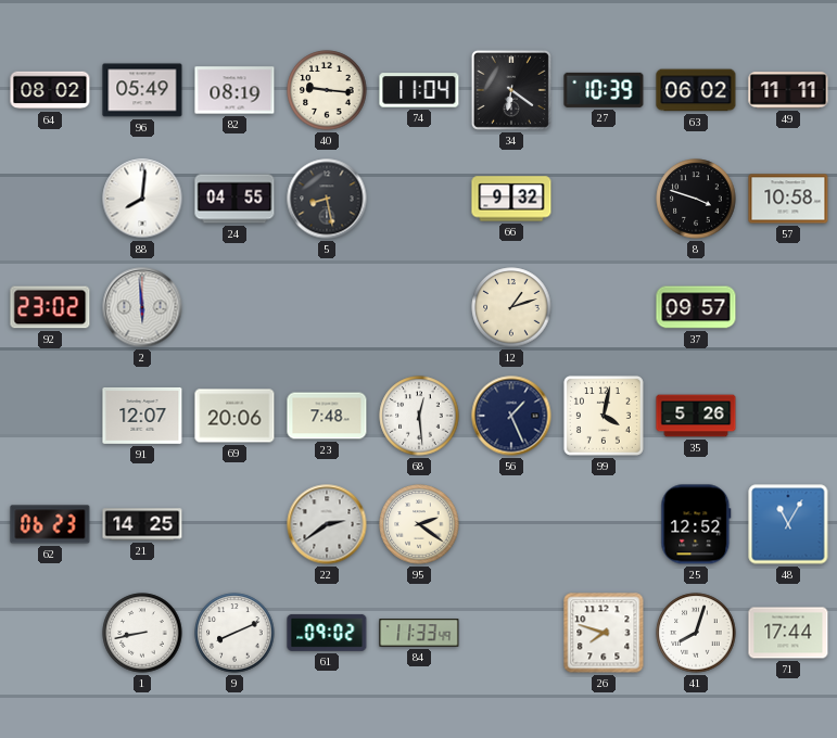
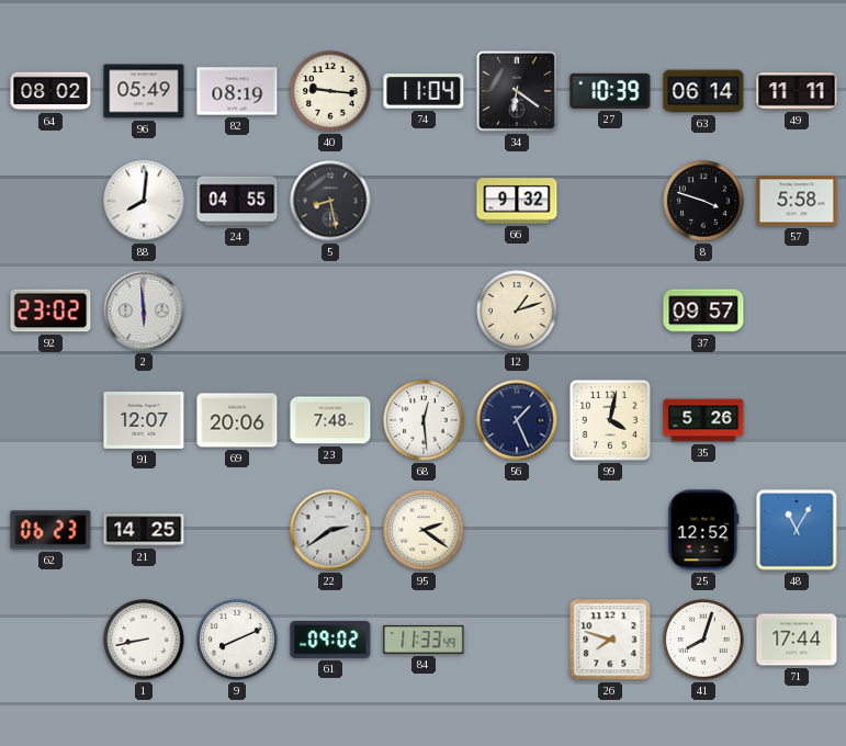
63: 06:02 -> 06:14 (703, 91)
57: 10:58 -> 5:58 (797, 201)
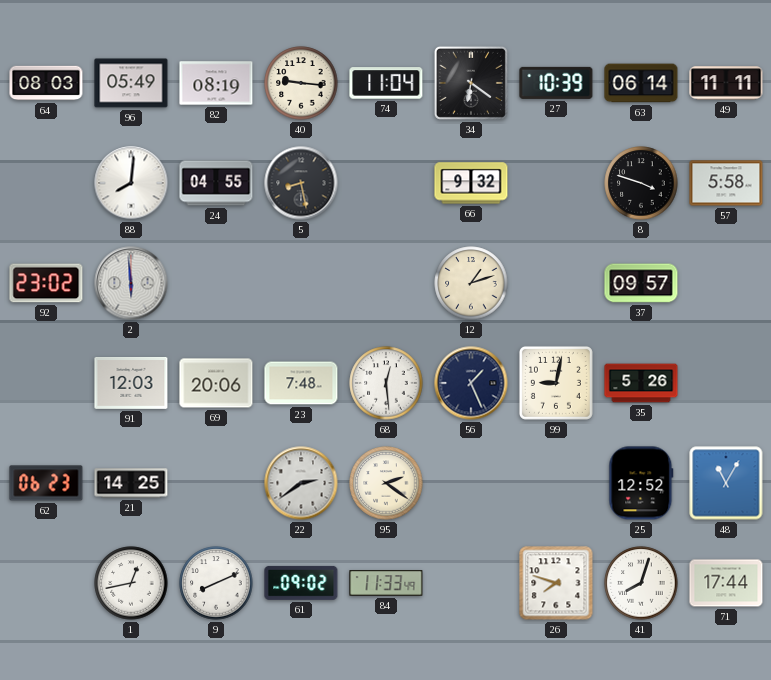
64: 08:02 -> 08:03 (46, 83)
91: 12:07 -> 12:03 (131, 383)
99: 4:02 -> 9:02 (556, 383)
1: 8:43 -> 12:43 (131, 583)
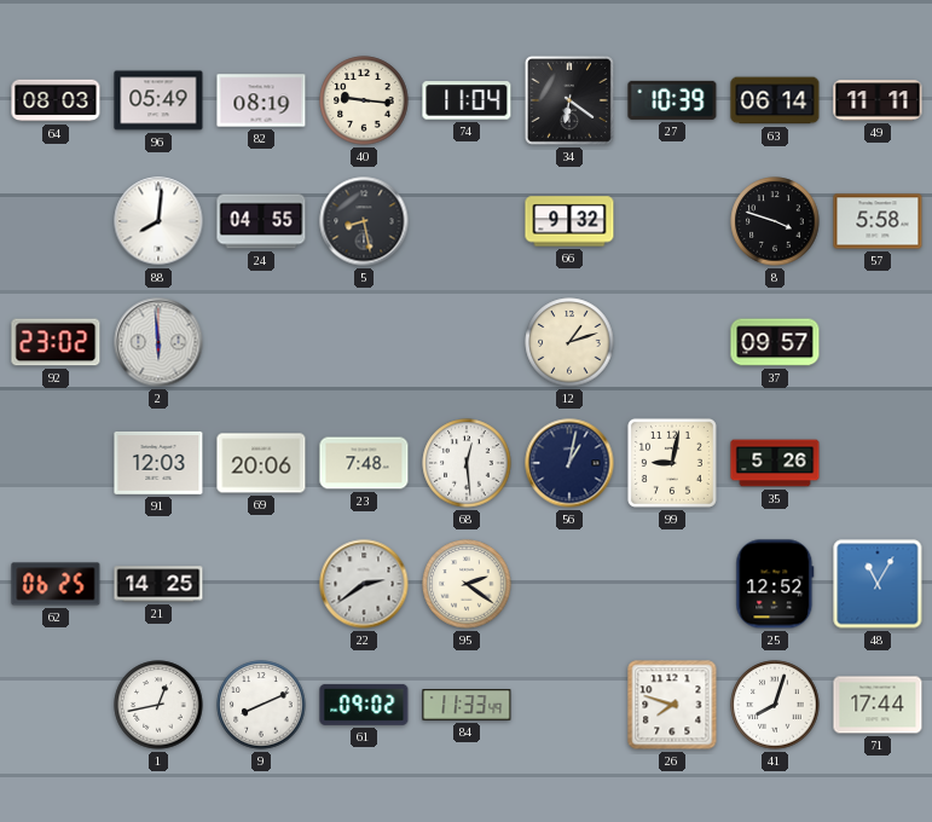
56: 1:26 -> 1:02 (569, 463)
62: 06:23 -> 06:25 (56, 584)
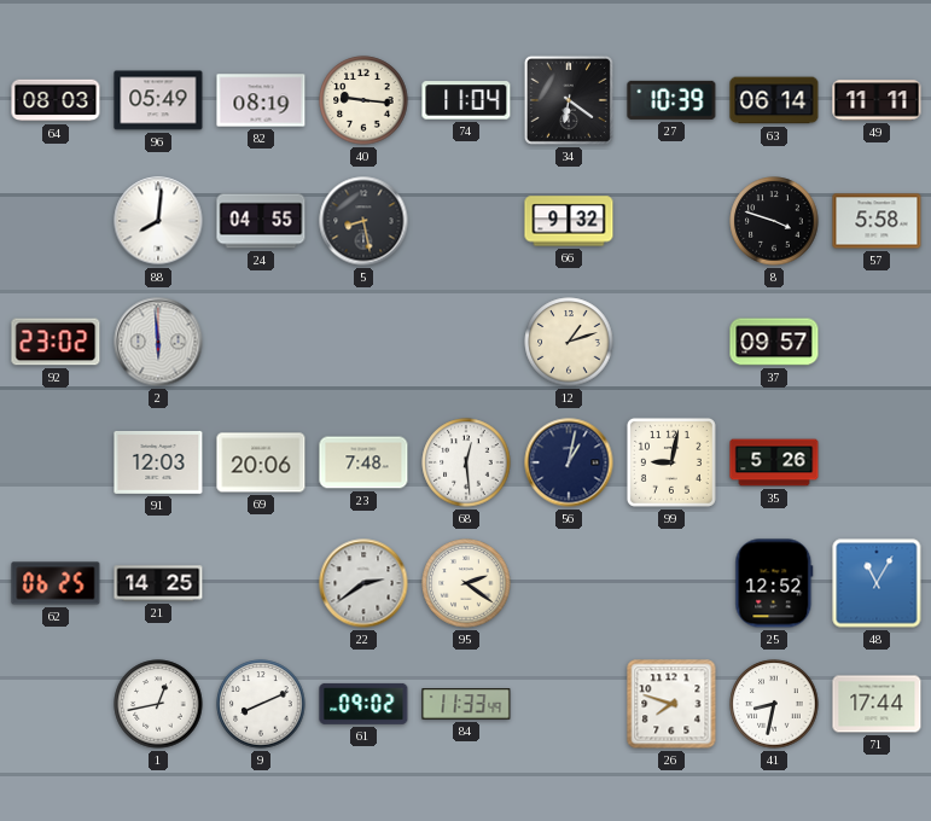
41: 8:03 -> 8:32 (774, 704)
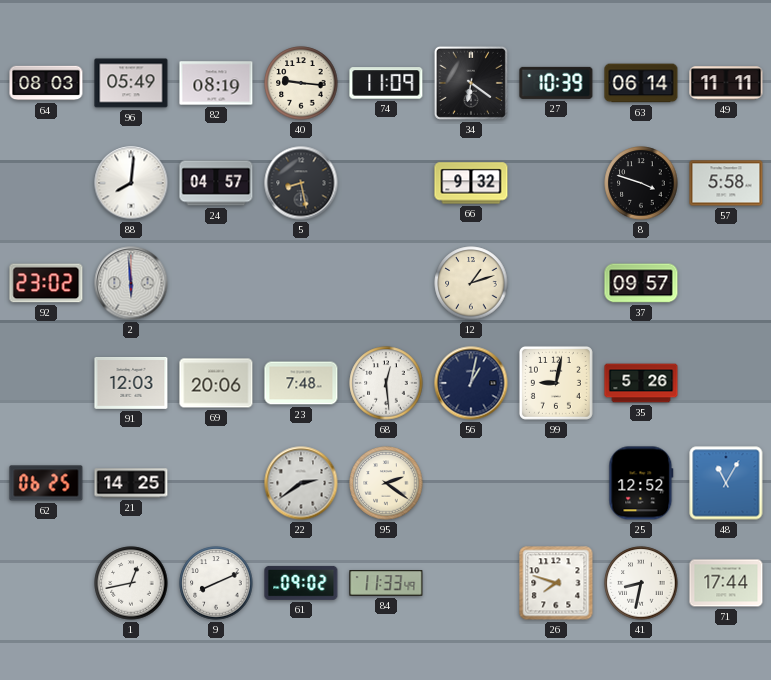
74: 11:04 -> 11:09 (386, 83)
24: 04:55 -> 04:57 (216, 183)
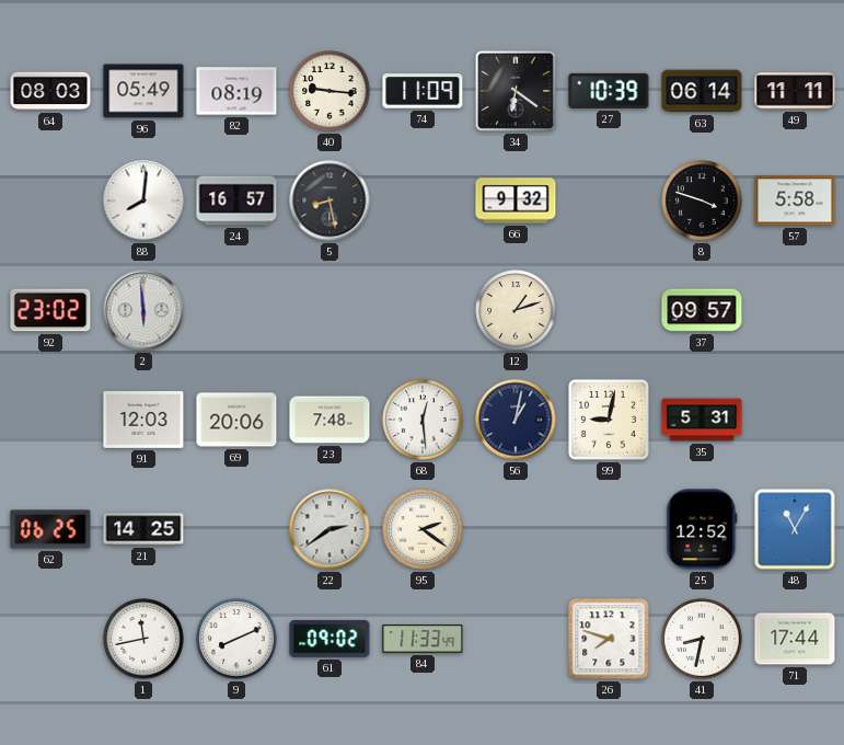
24: 04:57 -> 16:57 (236, 200)
35: 5:26 -> 5:31 (702, 420)
1: 12:43 -> 11:43 (143, 639)
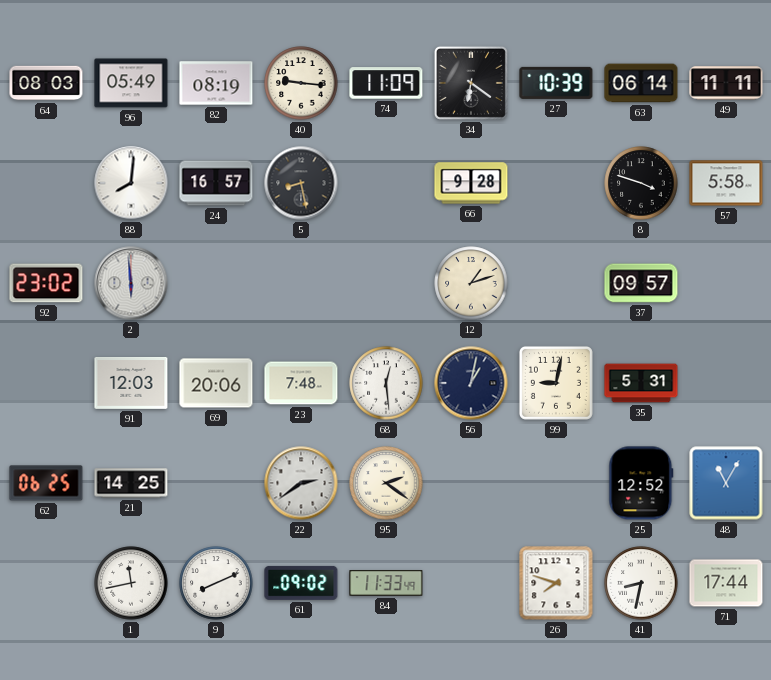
66: 9:32 -> 9:28 (471, 183)
